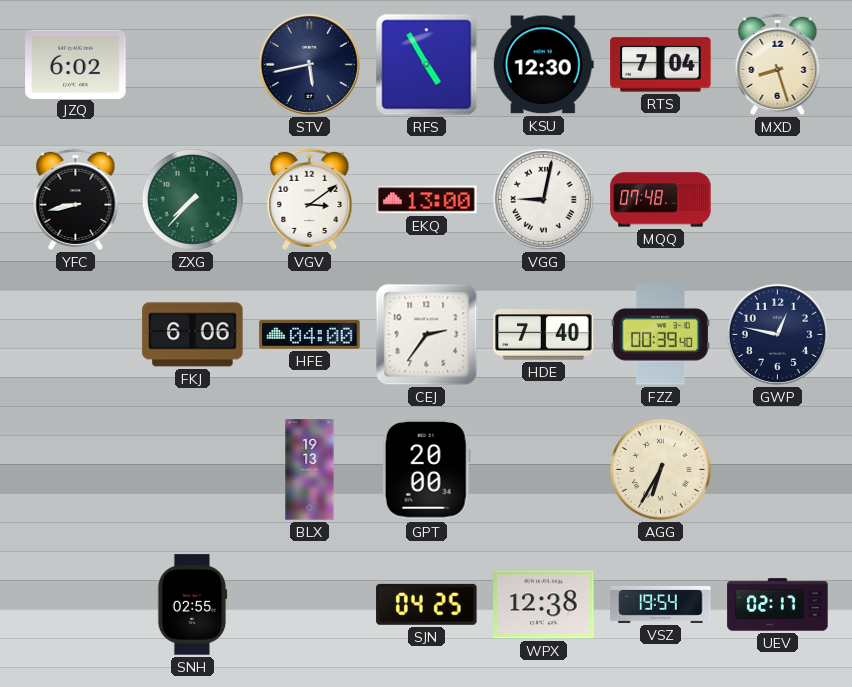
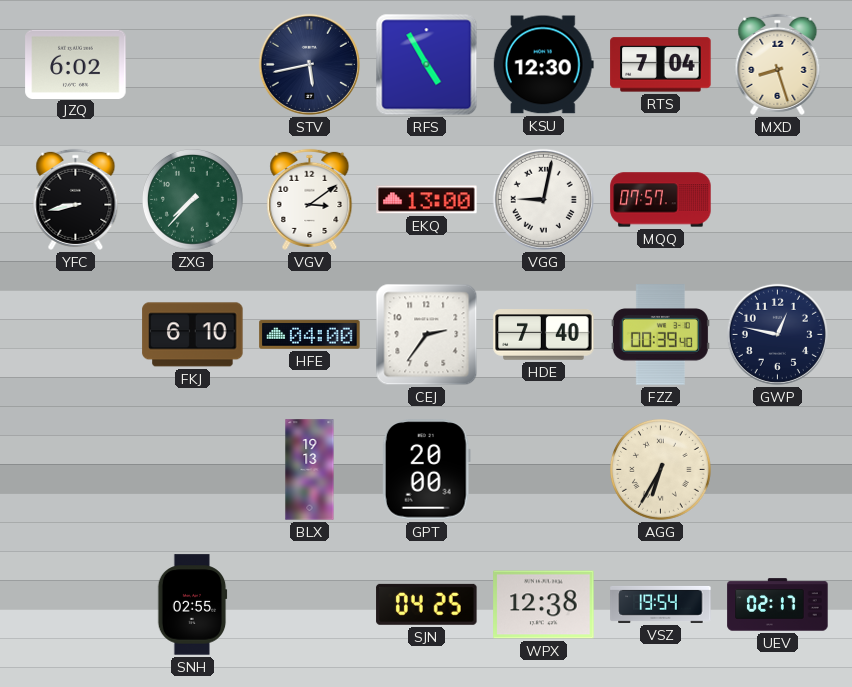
MQQ: 07:48 -> 07:57 (661, 200)
FKJ: 6:06 -> 6:10 (193, 335)
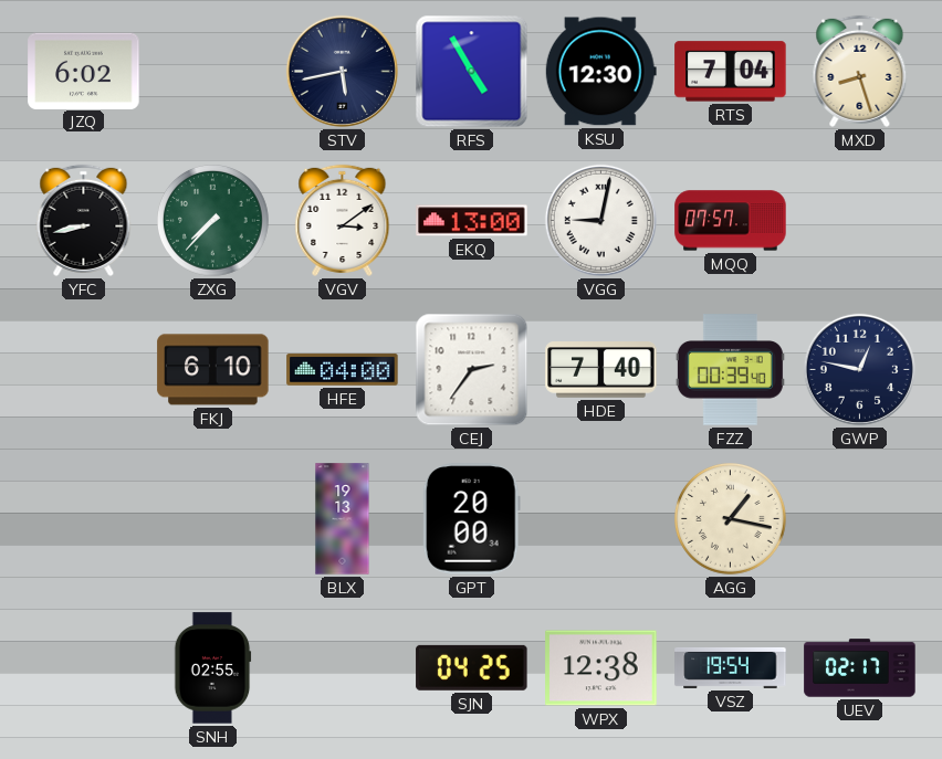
AGG: 6:35 -> 1:17 (731, 519)
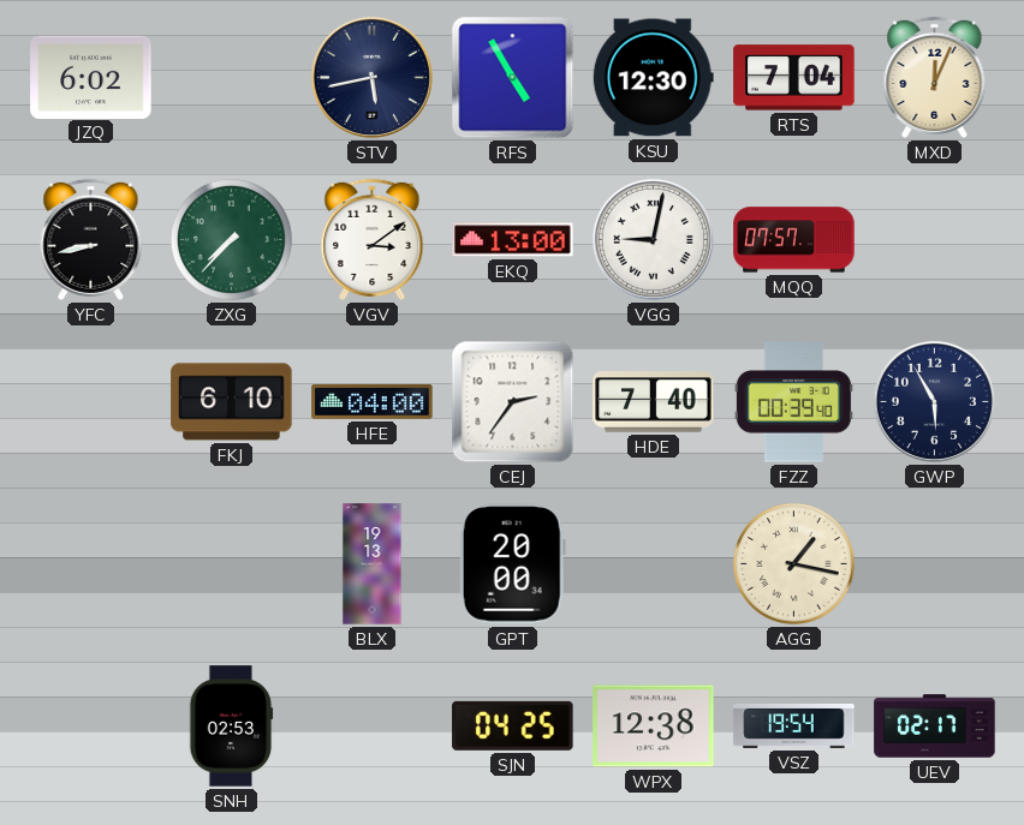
MXD: 8:27 -> 12:04 (935, 77)
GWP: 12:47 -> 5:55 (934, 401)
SNH: 02:55 -> 02:53 (231, 727)
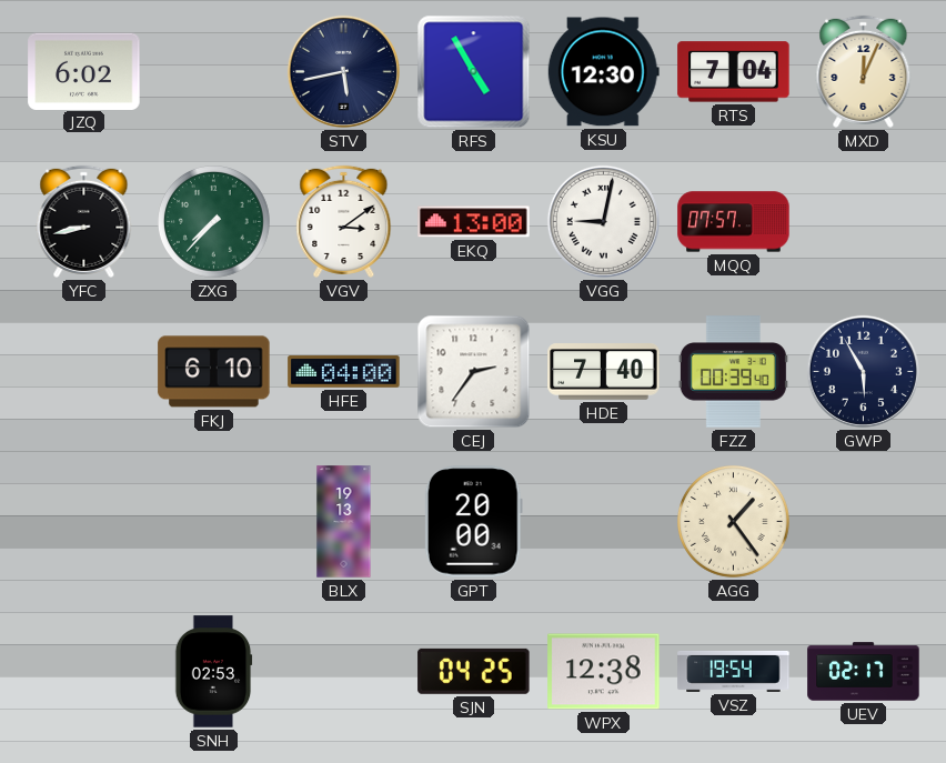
AGG: 1:17 -> 1:24 (734, 522)
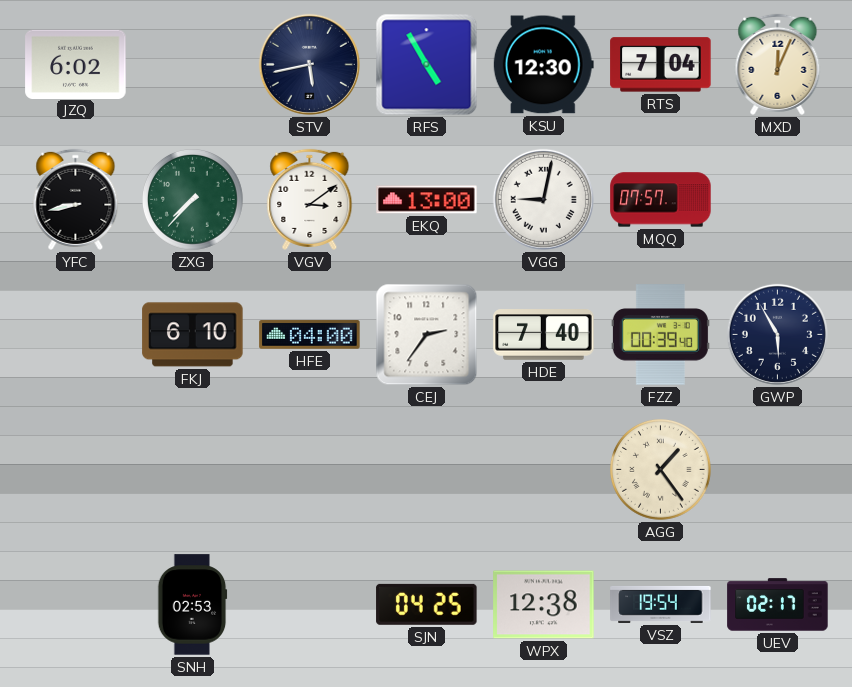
BLX: 19:13 -> none (344, 522)
GPT: 20:00 -> none (473, 522)
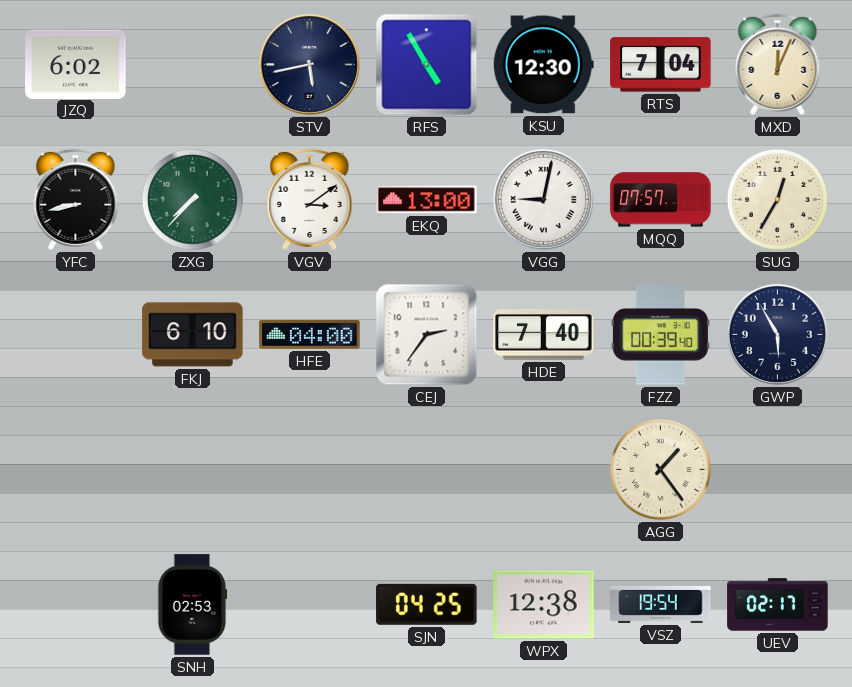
SUG: none -> 12:35 (778, 200)
